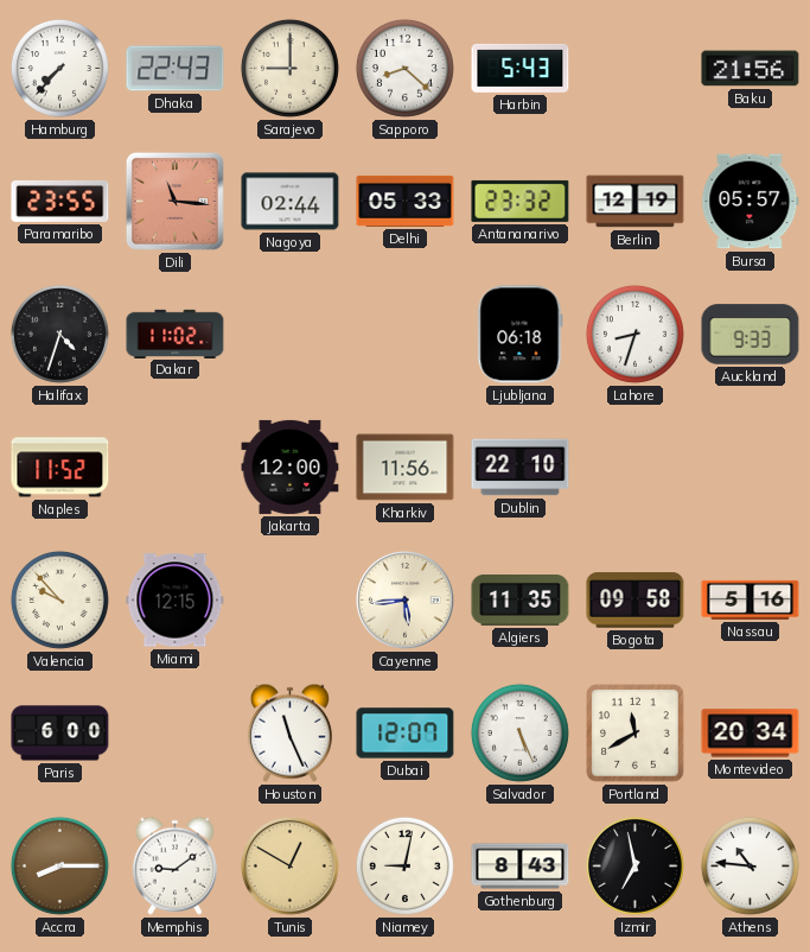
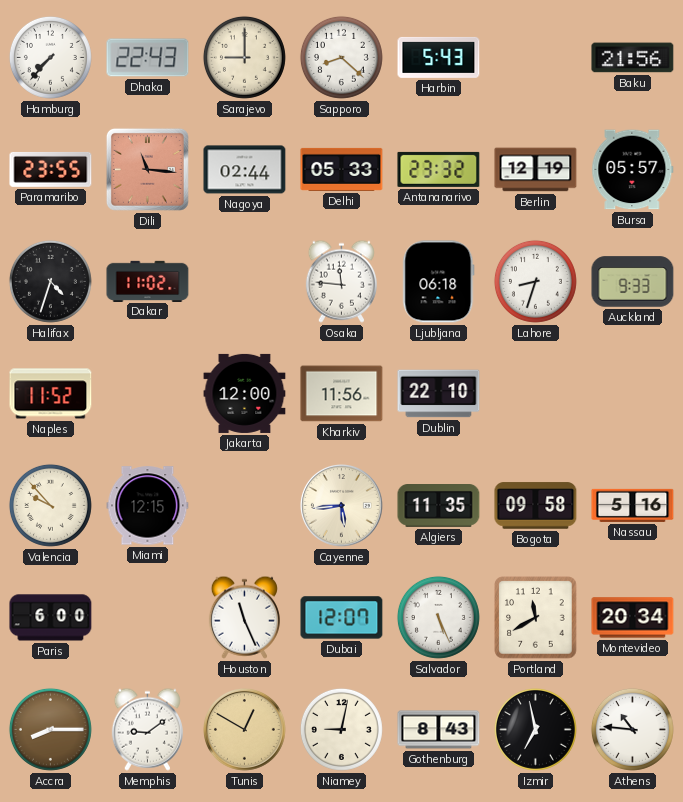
Osaka: none -> 11:46 (341, 281)
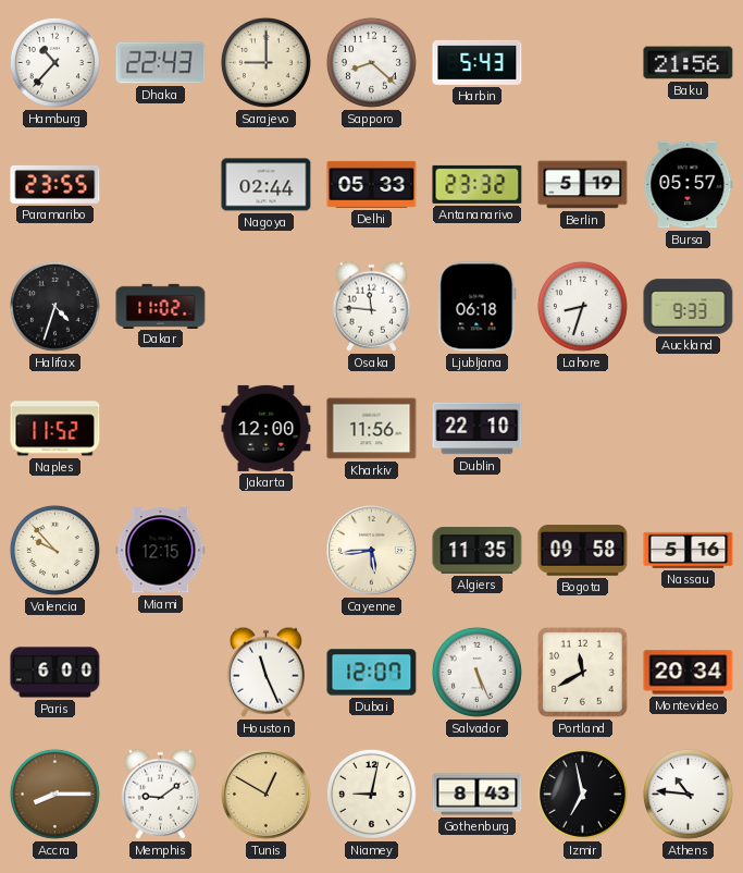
Hamburg: 7:37 -> 10:37 (54, 62)
Dili: 11:16 -> none (147, 169)
Berlin: 12:19 -> 5:19 (583, 185)
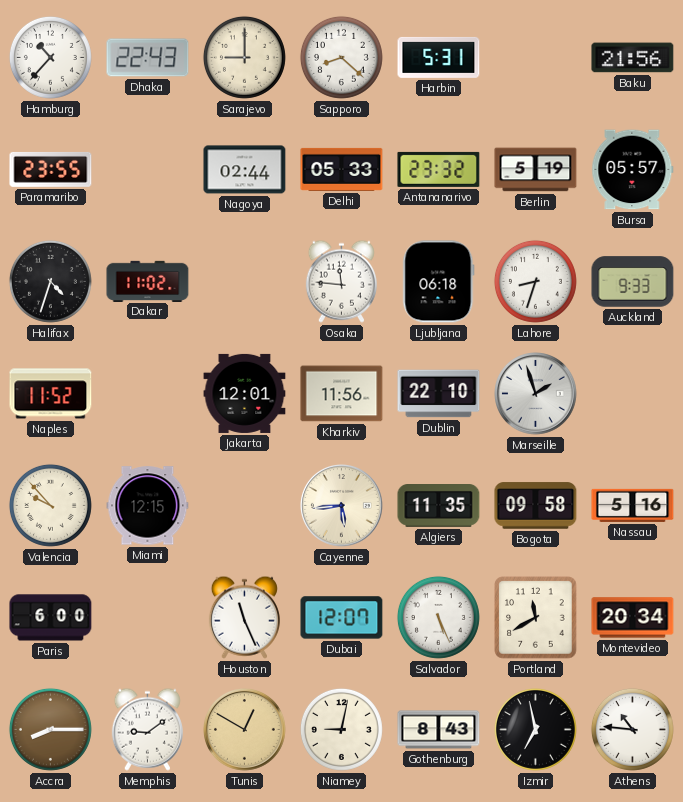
Harbin: 5:43 -> 5:31 (439, 57)
Jakarta: 12:00 -> 12:01 (245, 393)
Marseille: none -> 1:57 (536, 394)
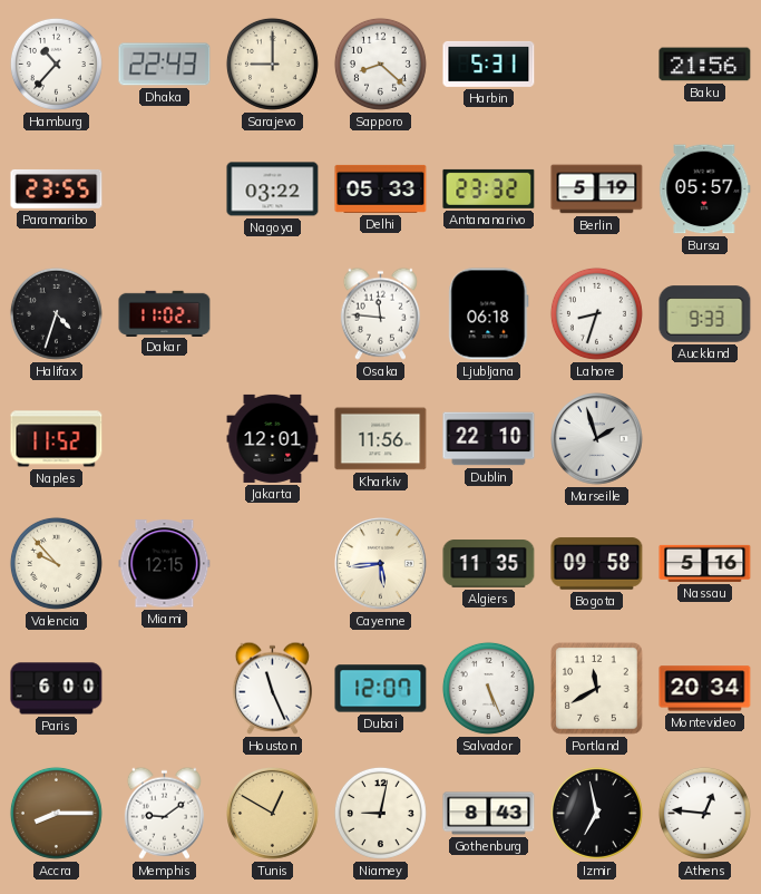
Nagoya: 02:44 -> 03:22 (273, 190)
Athens: 10:46 -> 12:46 (704, 813)
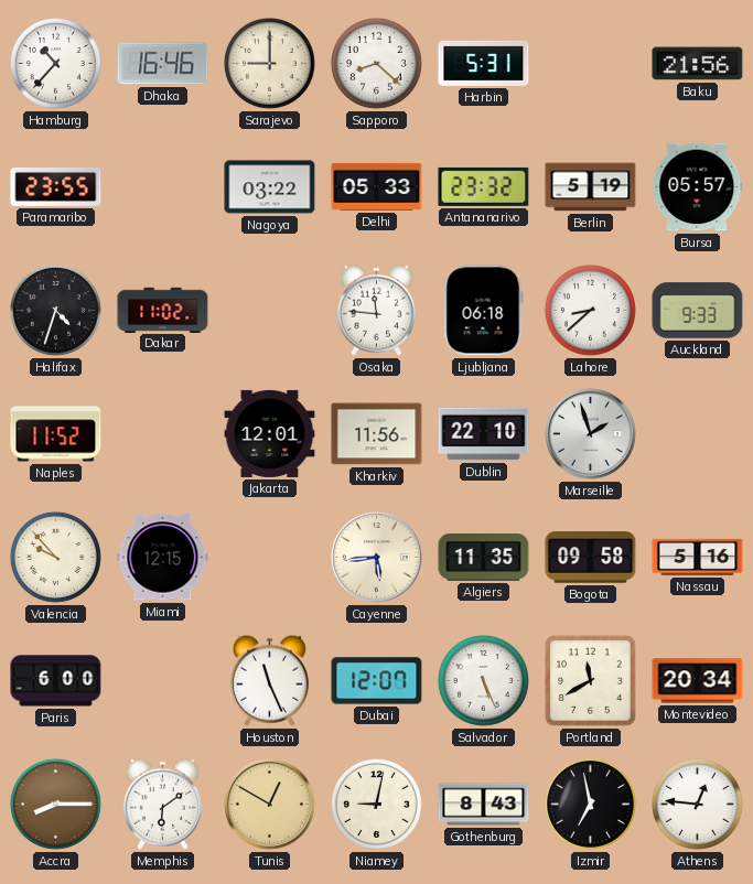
Dhaka: 22:43 -> 16:46 (163, 64)
Lahore: 8:33 -> 8:38 (590, 310)
Memphis: 9:09 -> 6:09 (162, 804)
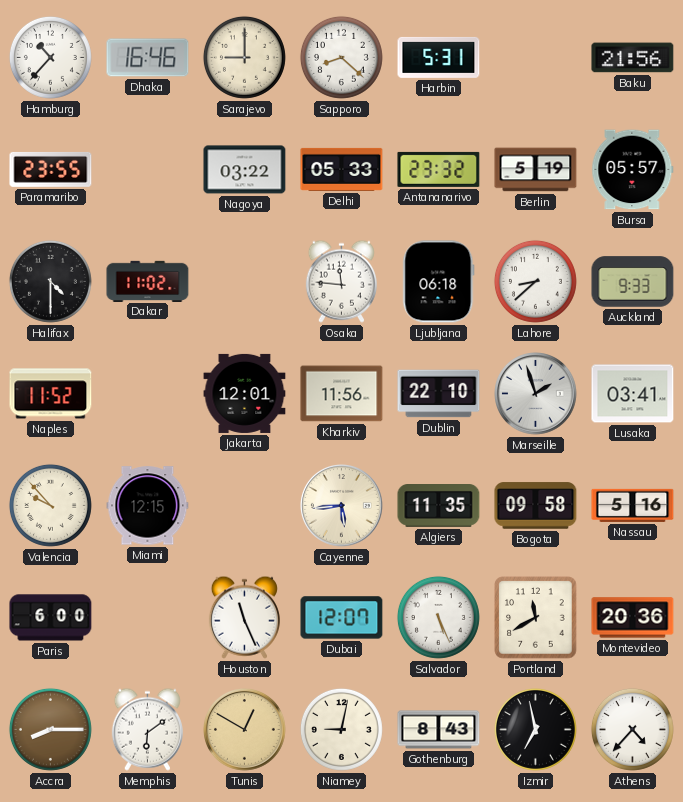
Halifax: 4:33 -> 4:30 (50, 281)
Lusaka: none -> 03:41 (633, 394)
Montevideo: 20:34 -> 20:36 (633, 618)
Athens: 12:46 -> 4:37 (632, 729)
